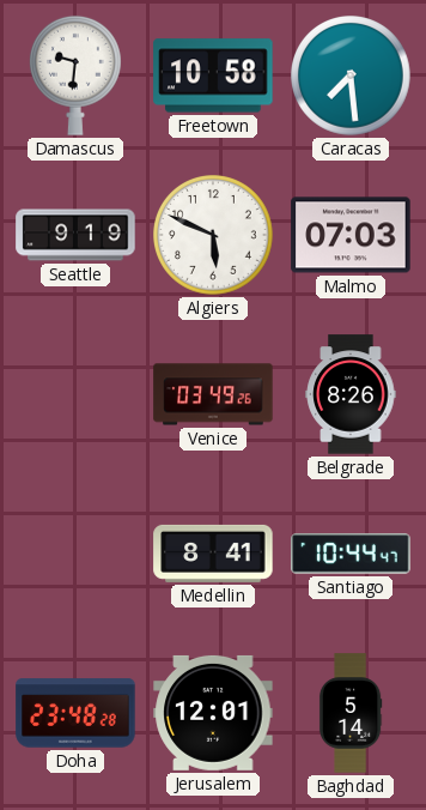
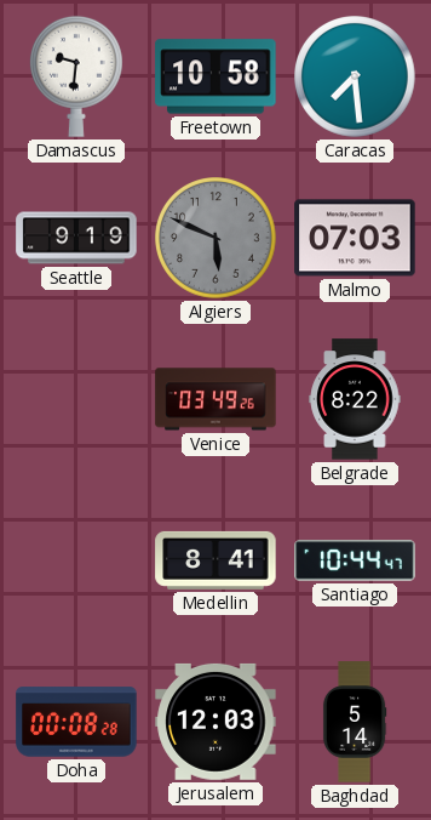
Algiers dial: white -> grey (217, 239)
Belgrade: 8:26 -> 8:22 (355, 399)
Doha: 23:48 -> 00:08 (76, 722)
Jerusalem: 12:01 -> 12:03 (215, 722)
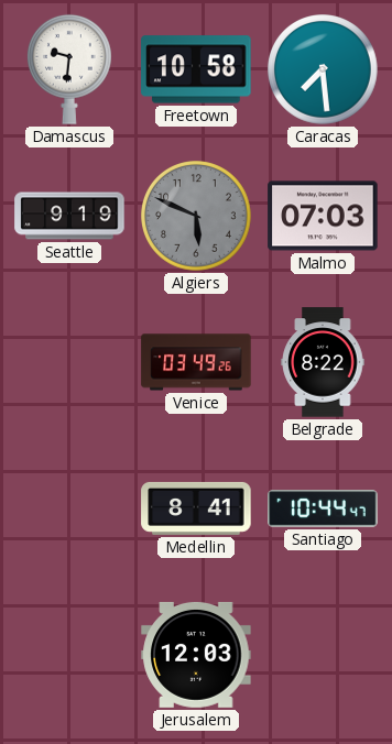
Doha: 00:08 -> none (76, 722)
Baghdad: 5:14 -> none (355, 722)
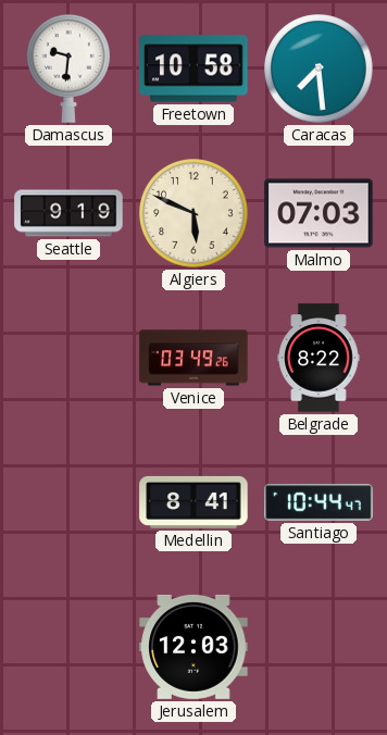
Algiers dial: grey -> cream (195, 214)
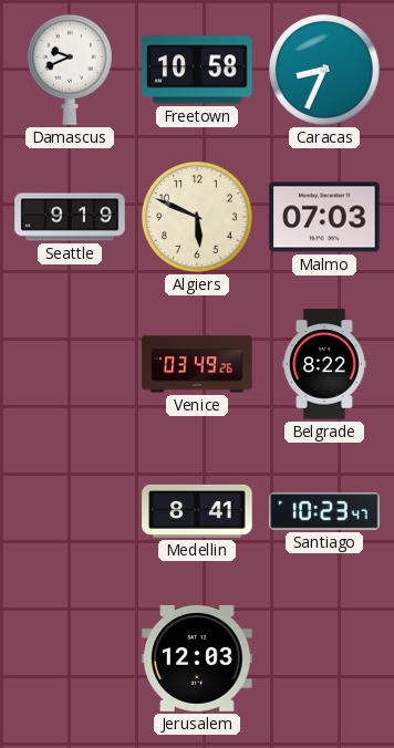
Damascus: 9:31 -> 9:41 (70, 70)
Caracas: 7:29 -> 8:34 (325, 71)
Santiago: 10:44 -> 10:23 (324, 511)
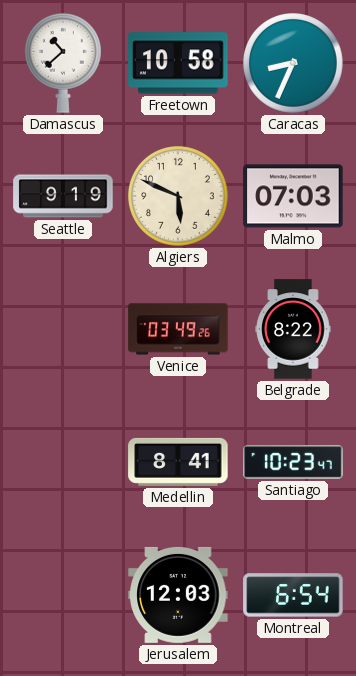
Damascus: 9:41 -> 10:38 (63, 63)
Montreal: none -> 6:54 (293, 595)
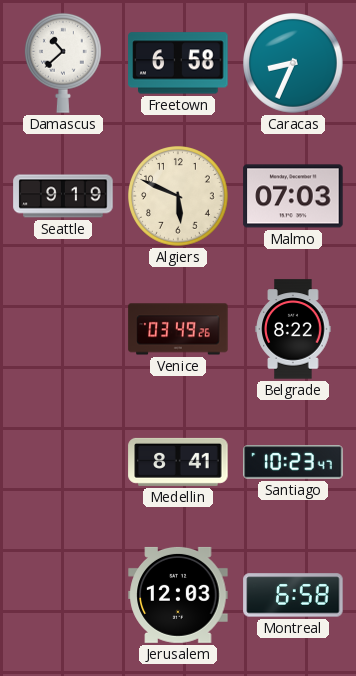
Freetown: 10:58 -> 6:58 (178, 63)
Montreal: 6:54 -> 6:58 (293, 595)
